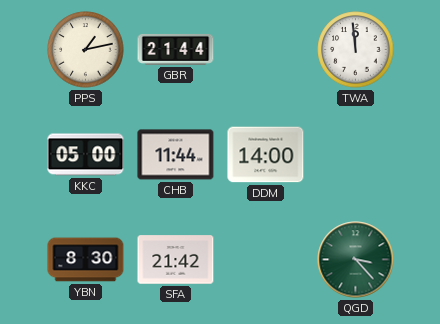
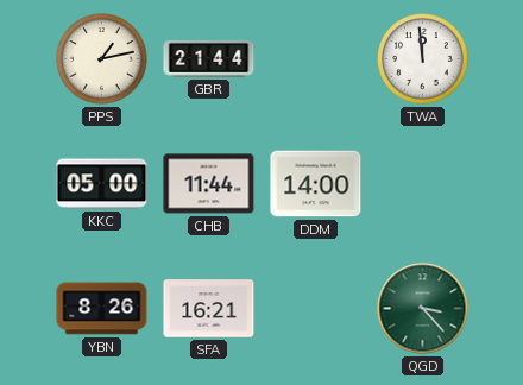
YBN: 8:30 -> 8:26 (102, 309)
SFA: 21:42 -> 16:21 (209, 309)
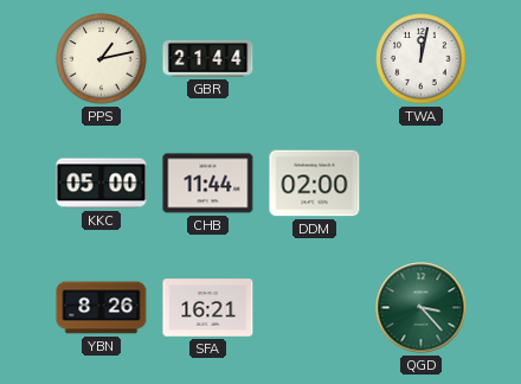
TWA: 11:59 -> 12:02 (422, 59)
DDM: 14:00 -> 02:00 (315, 184)
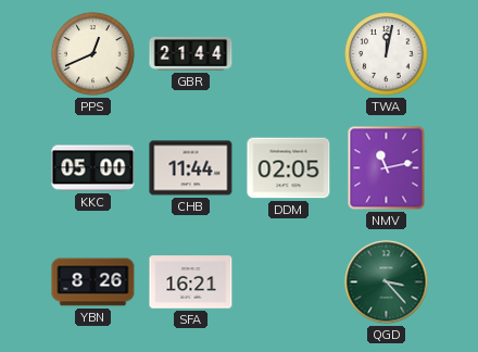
PPS: 1:13 -> 12:41 (93, 54)
DDM: 02:00 -> 02:05 (289, 168)
NMV: none -> 11:13 (387, 168)
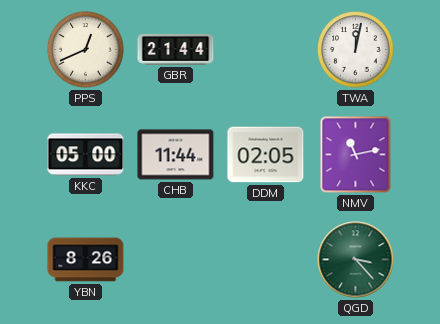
SFA: 16:21 -> none (191, 282)
